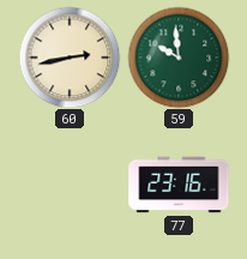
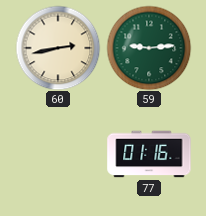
59: 9:59 -> 9:14 (149, 48)
77: 23:16 -> 01:16 (149, 154)
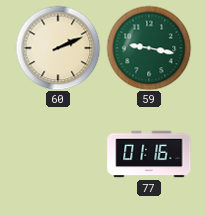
60: 2:43 -> 2:11 (58, 48)
59: 9:14 -> 9:17 (149, 48)
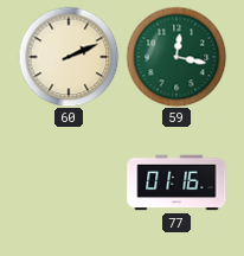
59: 9:17 -> 12:17 (176, 57)
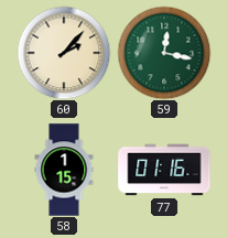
60: 2:11 -> 2:07 (64, 53)
58: none -> 1:15 (64, 170)
